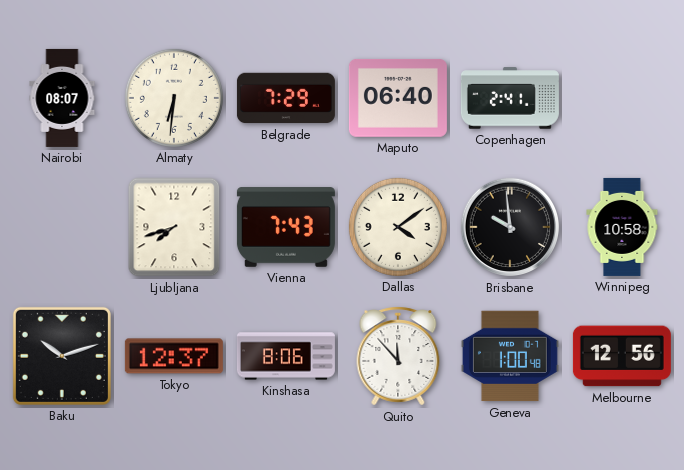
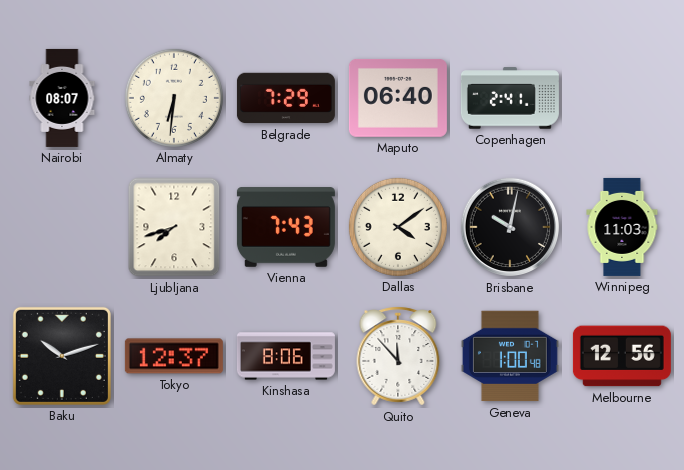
Brisbane: 9:59 -> 10:02 (510, 227)
Winnipeg: 10:58 -> 11:03 (622, 227)
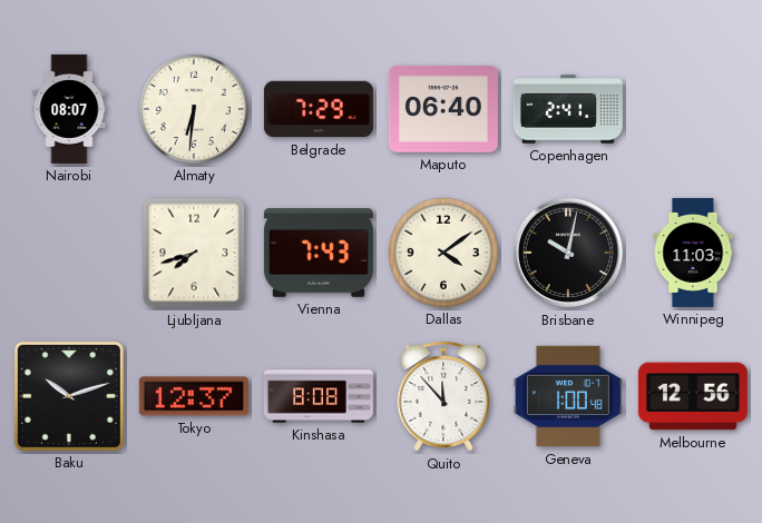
Kinshasa: 8:06 -> 8:08 (319, 396)
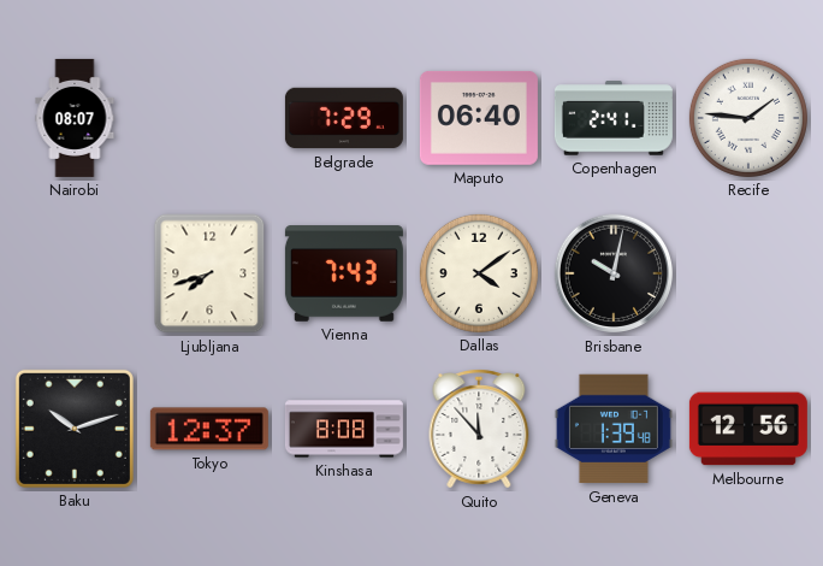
Almaty: 6:31 -> none (194, 109)
Recife: none -> 1:46 (748, 118)
Winnipeg: 11:03 -> none (693, 253)
Geneva: 1:00 -> 1:39 (614, 429)
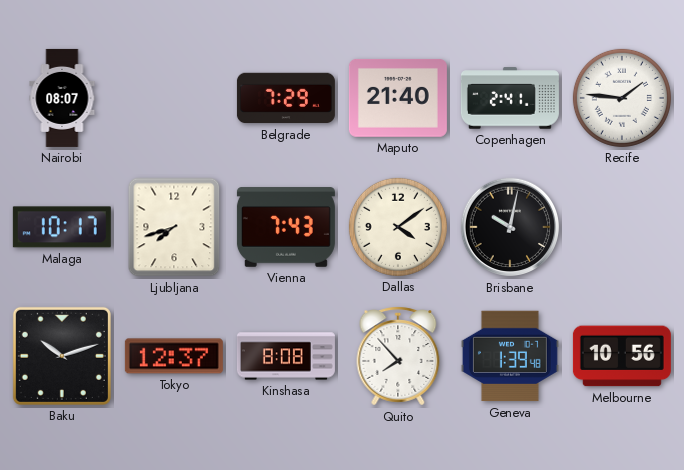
Maputo: 06:40 -> 21:40 (398, 98)
Malaga: none -> 10:17 (62, 227)
Quito: 11:53 -> 7:53 (398, 356)
Melbourne: 12:56 -> 10:56 (622, 356)
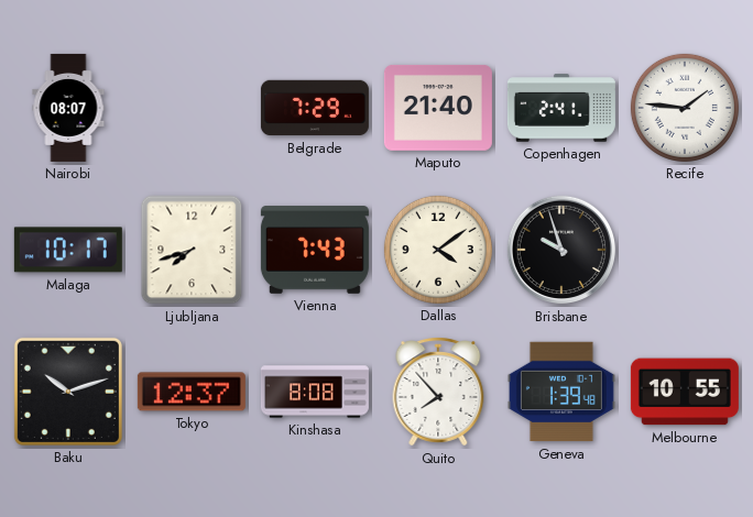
Brisbane: 10:02 -> 9:57 (561, 250)
Melbourne: 10:56 -> 10:55 (685, 392)
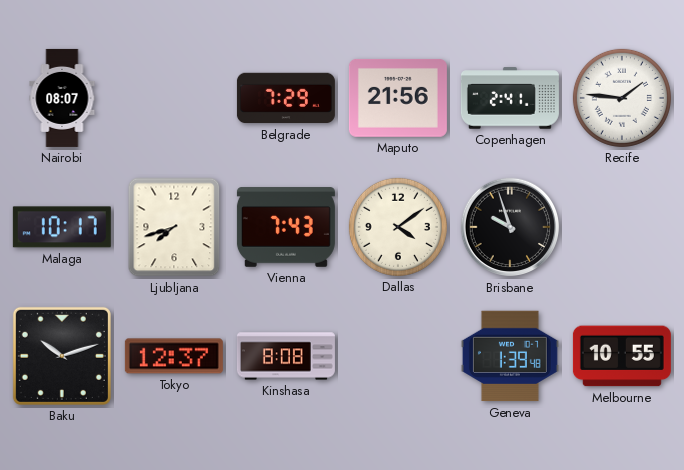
Maputo: 21:40 -> 21:56 (398, 98)
Quito: 7:53 -> none (438, 392)
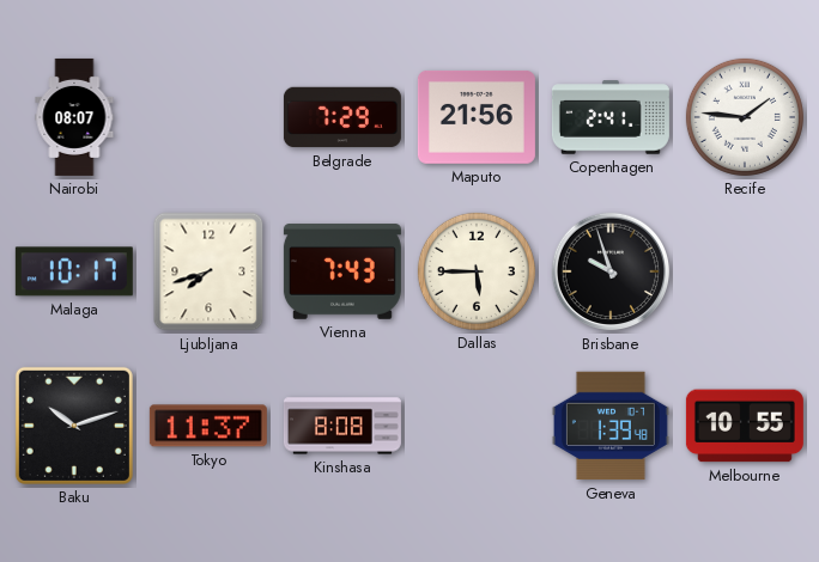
Dallas: 4:09 -> 5:45 (477, 271)
Tokyo: 12:37 -> 11:37 (208, 426)
